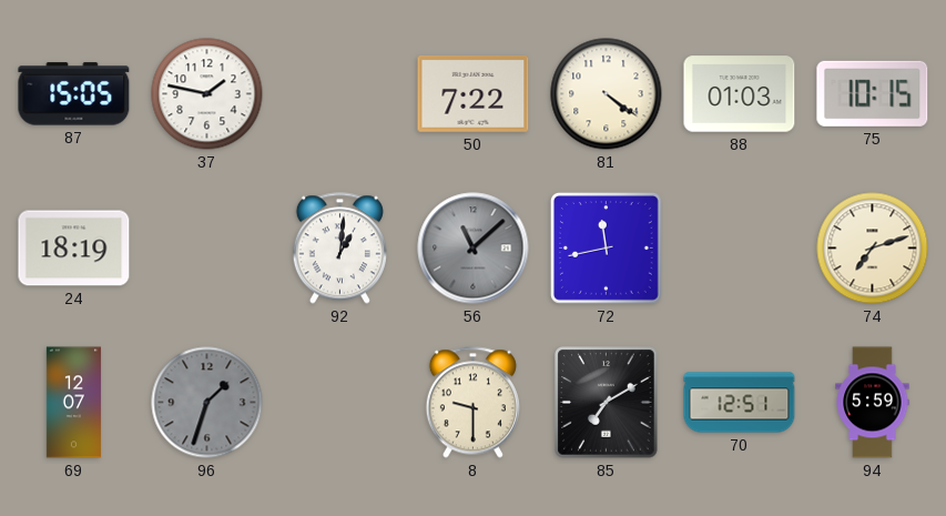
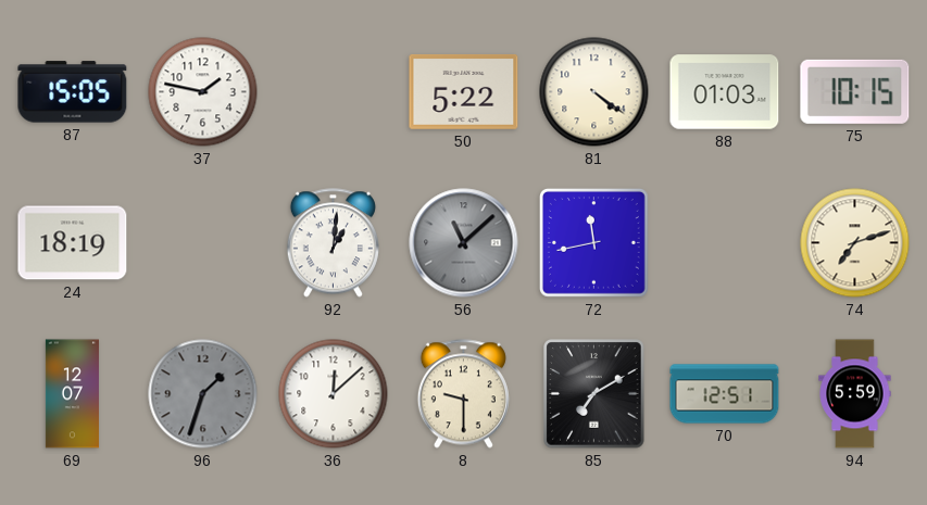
50: 7:22 -> 5:22 (464, 91)
36: none -> 12:08 (334, 394)
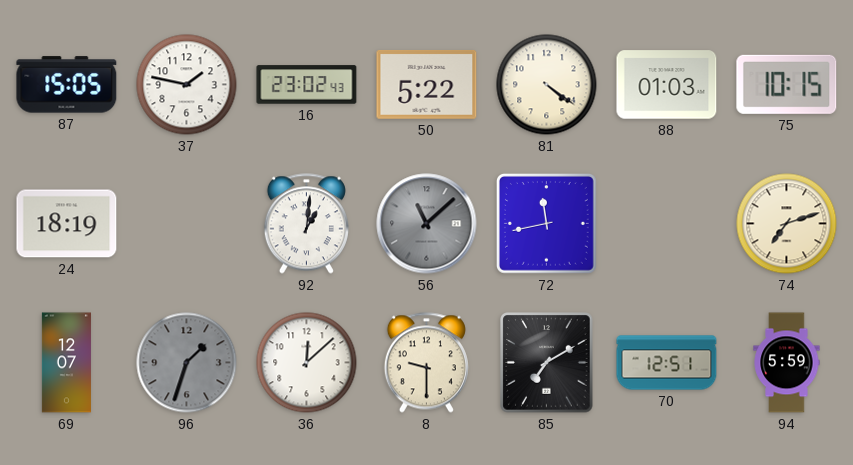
16: none -> 23:02 (307, 85)
